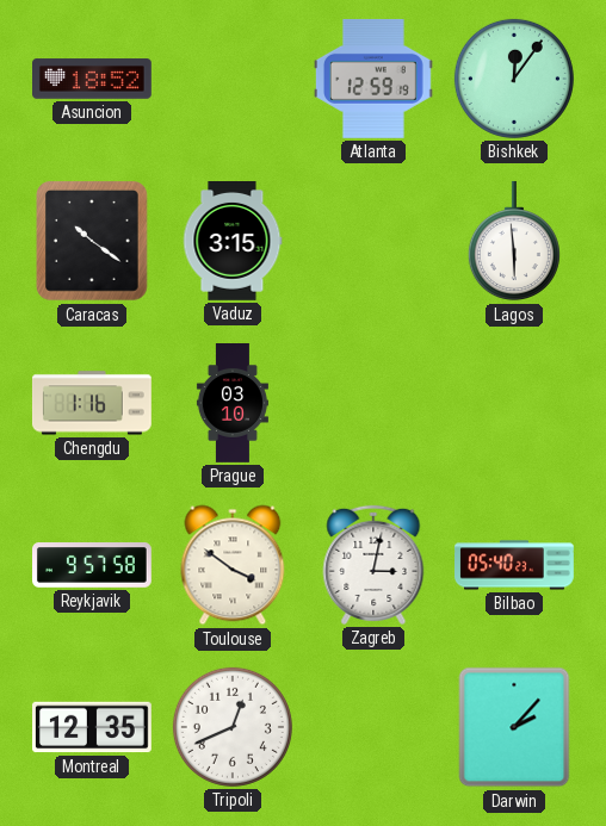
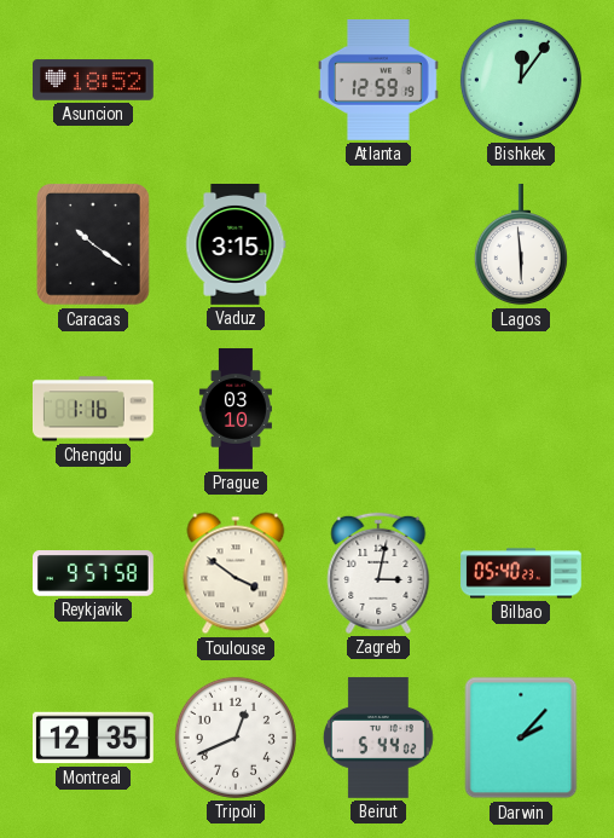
Beirut: none -> 5:44 (378, 738)
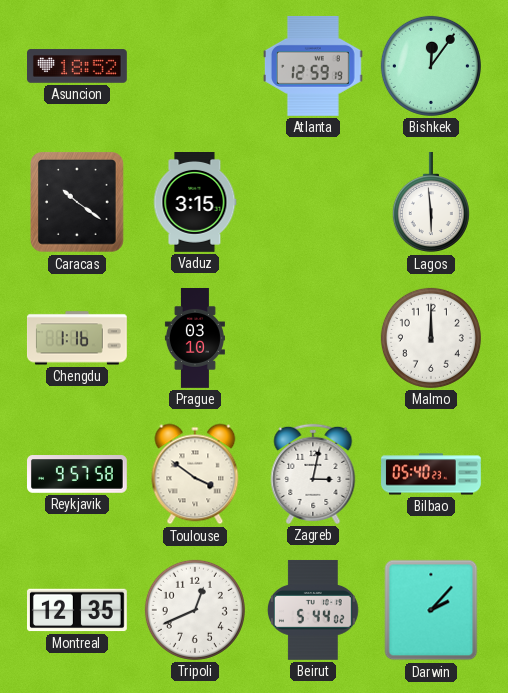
Malmo: none -> 12:00 (431, 338)
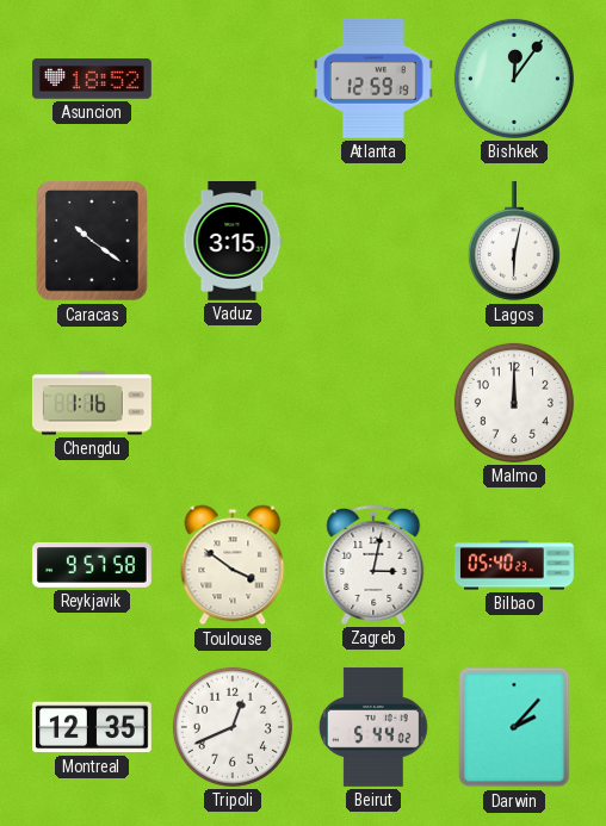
Lagos: 5:59 -> 6:02 (514, 241)
Prague: 03:10 -> none (195, 339)
